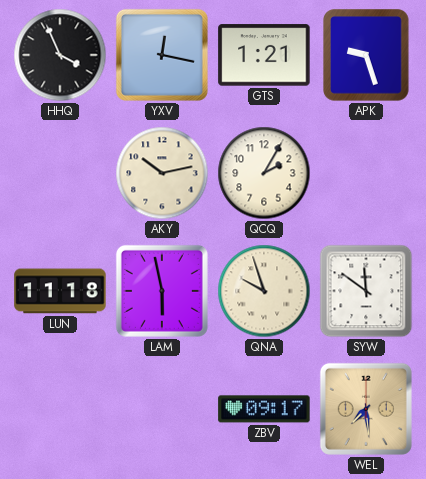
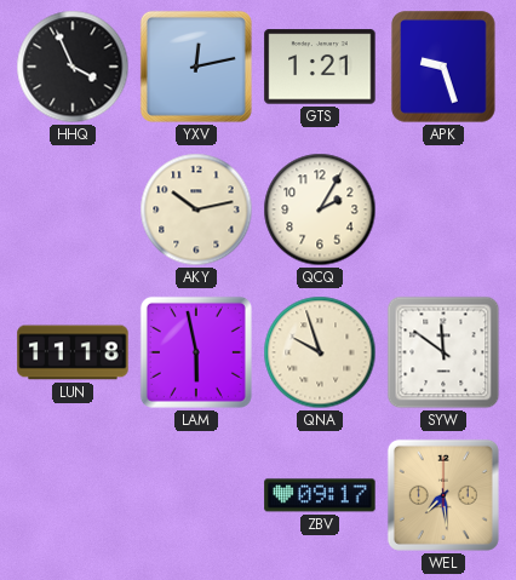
YXV: 12:17 -> 12:13 (196, 67)
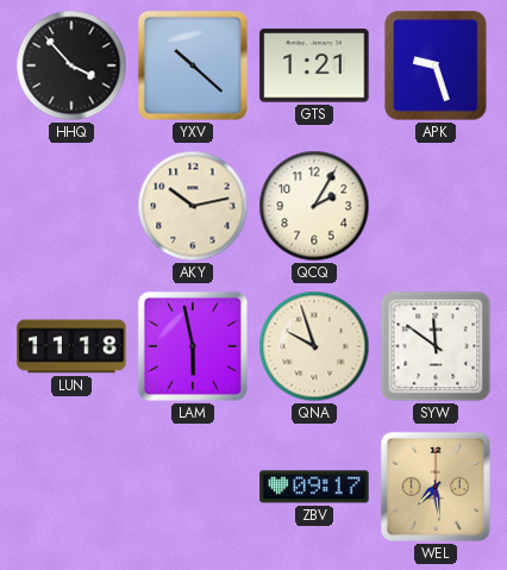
HHQ: 3:56 -> 3:53 (71, 65)
YXV: 12:13 -> 10:22 (193, 65)
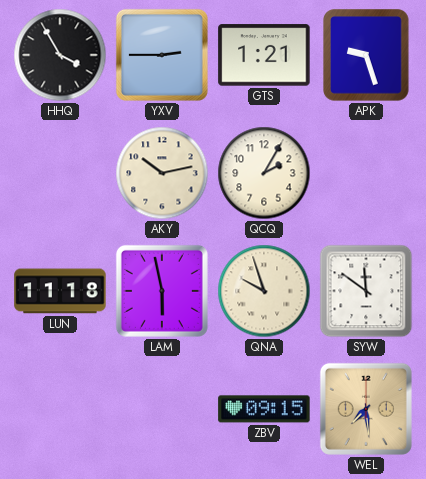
HHQ: 3:53 -> 3:55 (60, 55)
YXV: 10:22 -> 2:45 (162, 55)
ZBV: 09:17 -> 09:15 (264, 409)
